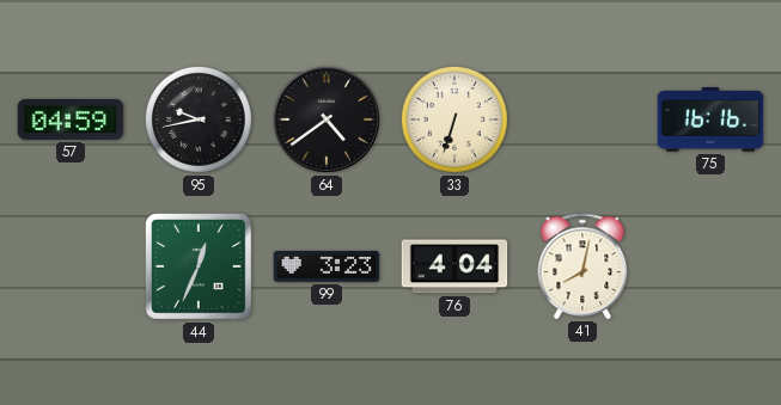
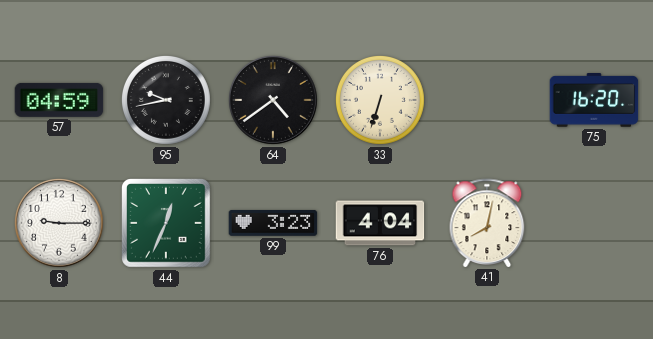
75: 16:16 -> 16:20 (594, 101)
8: none -> 9:15 (59, 223)
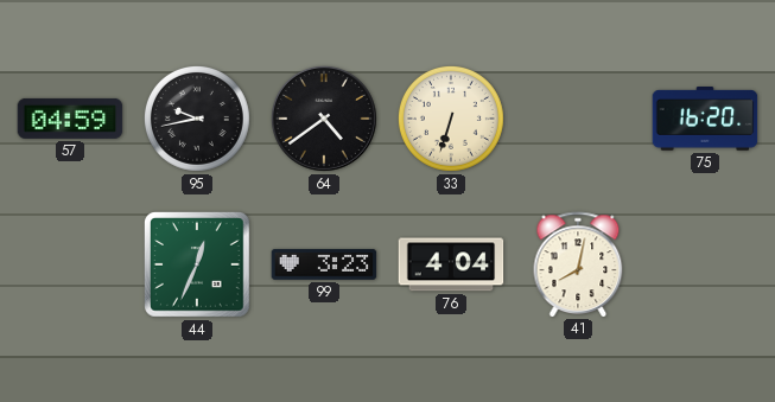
8: 9:15 -> none (59, 223)
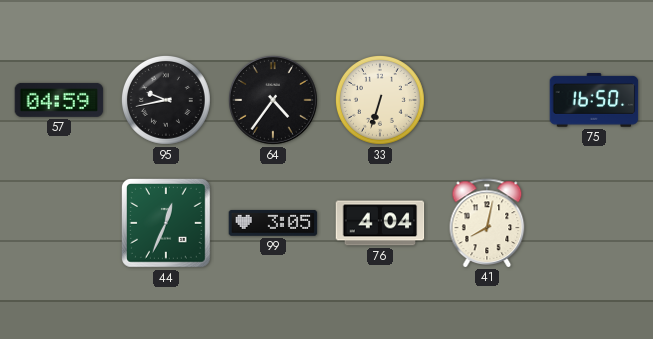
64: 4:39 -> 4:36 (273, 100)
75: 16:20 -> 16:50 (594, 101)
99: 3:23 -> 3:05 (273, 223)
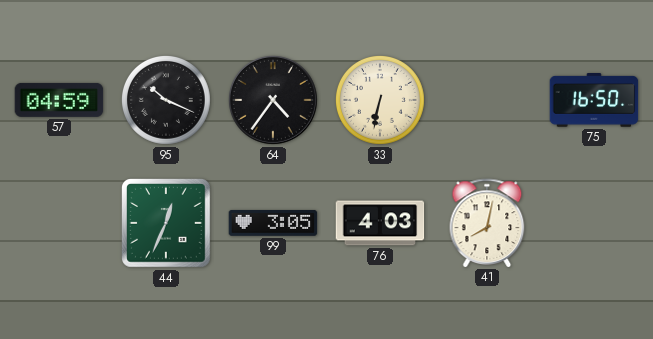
95: 9:43 -> 10:19 (166, 100)
33: 6:33 -> 6:32 (380, 100)
76: 4:04 -> 4:03 (380, 223)
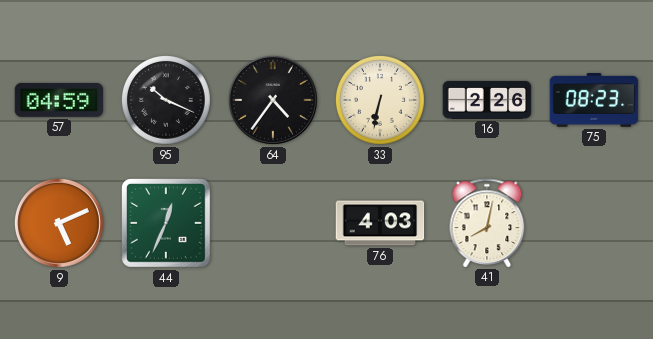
16: none -> 2:26 (487, 100)
75: 16:50 -> 08:23 (594, 101)
9: none -> 5:11 (59, 223)
99: 3:05 -> none (273, 223)
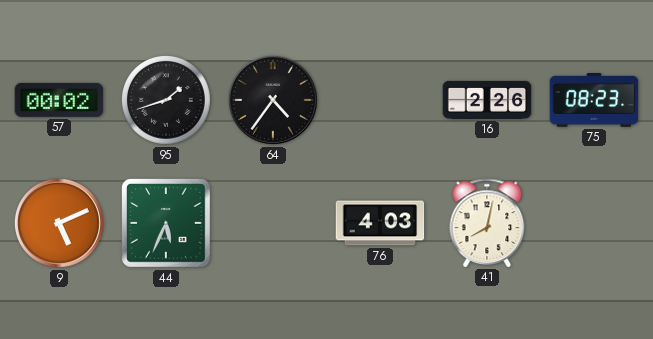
57: 04:59 -> 00:02 (59, 100)
95: 10:19 -> 1:42 (166, 100)
33: 6:32 -> none (380, 100)
44: 12:34 -> 5:34 (167, 224)
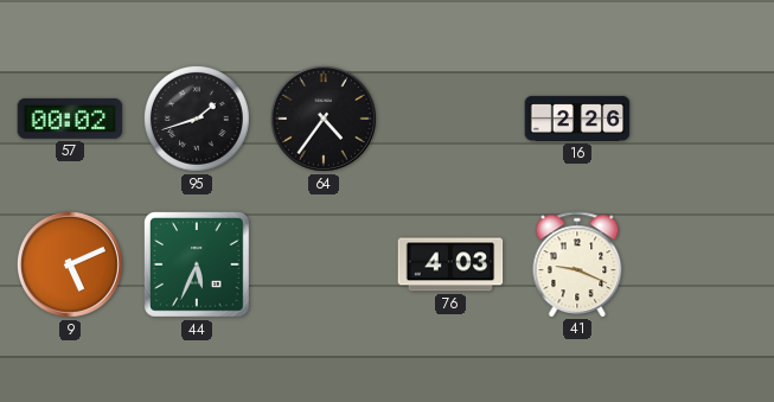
75: 08:23 -> none (594, 101)
41: 8:02 -> 9:19 (577, 264)
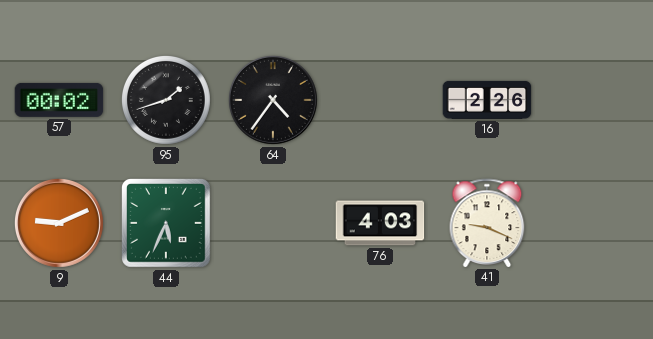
9: 5:11 -> 9:11 (59, 223)
